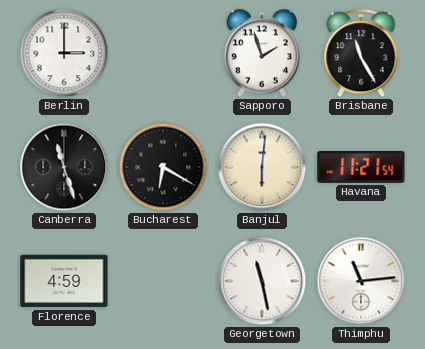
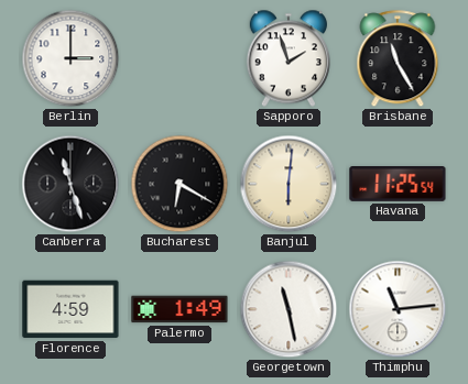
Havana: 11:21 -> 11:25 (398, 185)
Palermo: none -> 1:49 (179, 309)
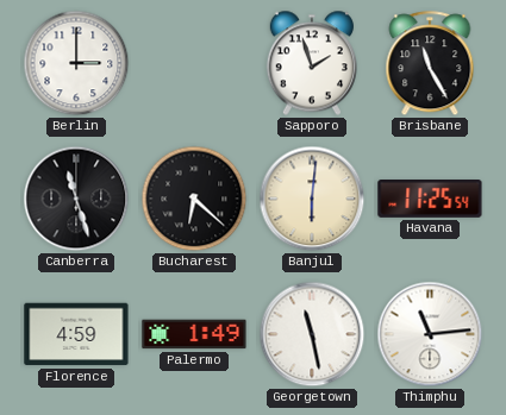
Bucharest: 6:20 -> 6:22 (194, 199)
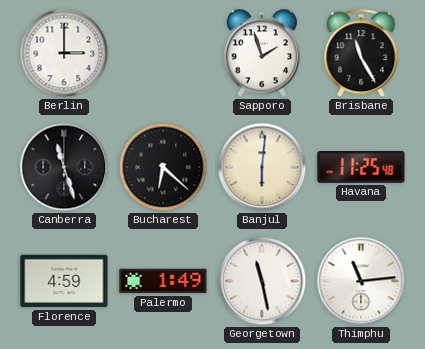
Havana: 11:25:54 -> 11:25:48 (361, 168)
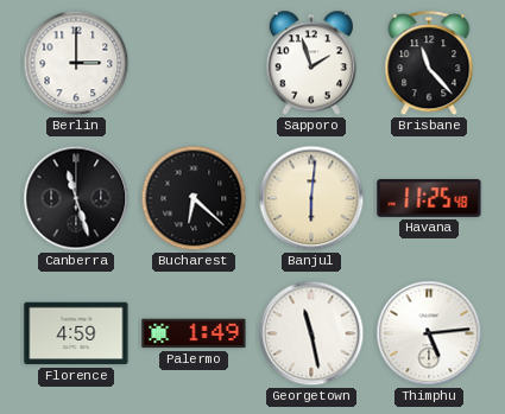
Brisbane: 11:25 -> 11:23 (429, 64)
Thimphu: 11:14 -> 5:14 (429, 333)
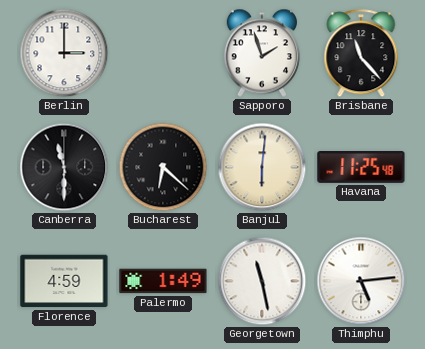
Canberra: 11:27 -> 11:30 (64, 167)
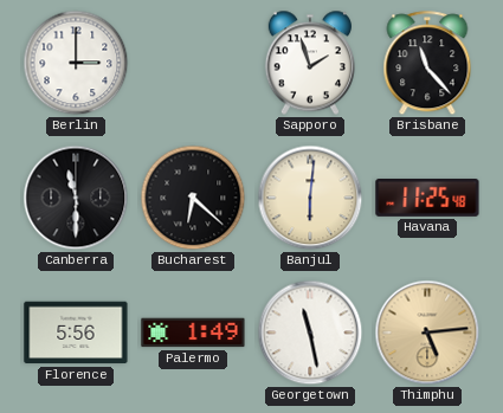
Florence: 4:59 -> 5:56 (76, 333)
Thimphu dial: white -> champagne (427, 333)
